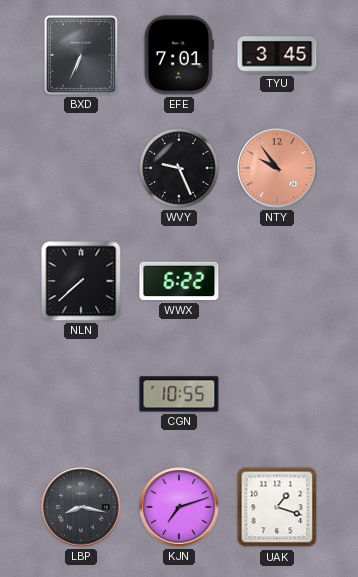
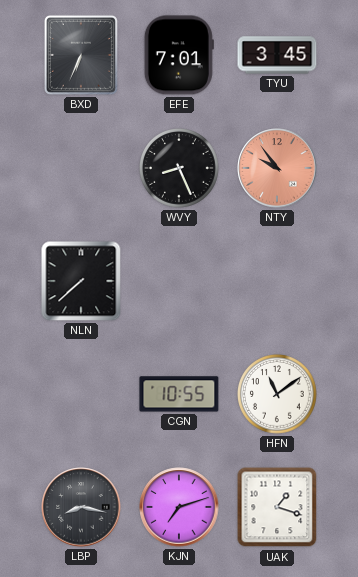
WVY: 9:26 -> 8:26 (180, 169)
WWX: 6:22 -> none (179, 281)
HFN: none -> 11:09 (278, 395)
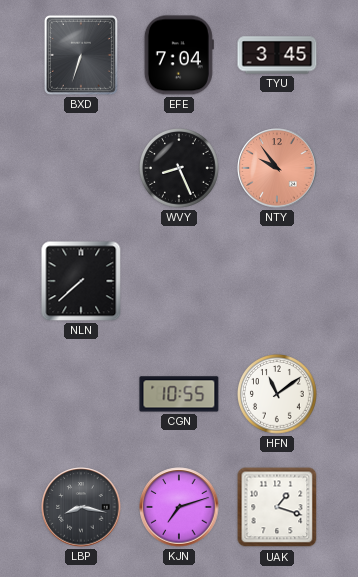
BXD: 6:34 -> 6:33 (81, 55)
EFE: 7:01 -> 7:04 (179, 55)
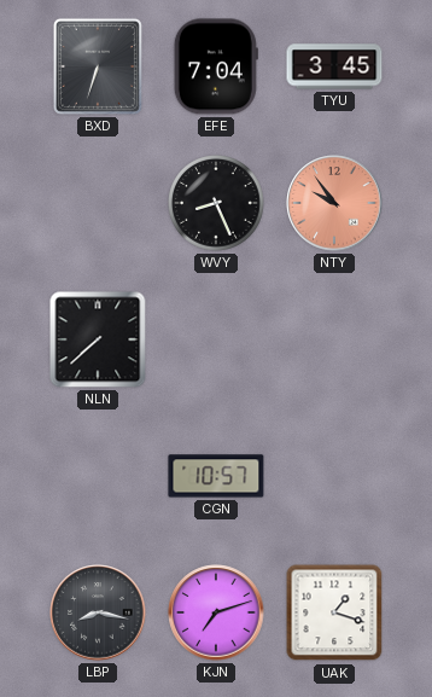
CGN: 10:55 -> 10:57 (216, 476)
HFN: 11:09 -> none (278, 395)
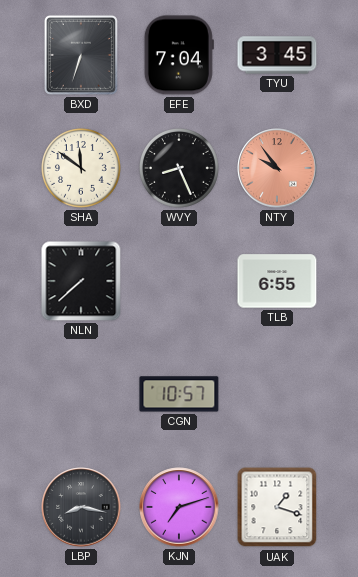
SHA: none -> 11:51 (82, 169)
TLB: none -> 6:55 (277, 281)
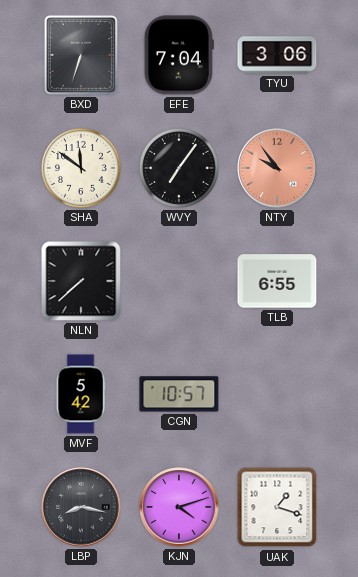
TYU: 3:45 -> 3:06 (277, 55)
WVY: 8:26 -> 7:06 (180, 169)
MVF: none -> 5:42 (81, 394)
KJN: 7:12 -> 4:12 (179, 507)
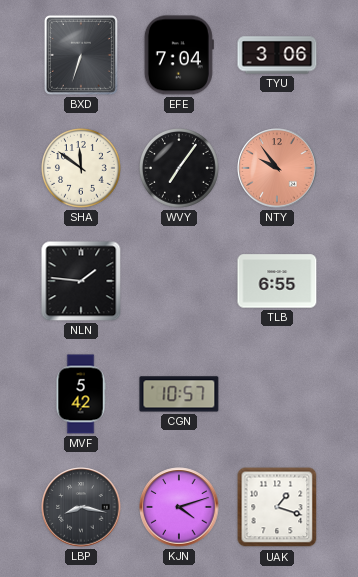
NLN: 7:38 -> 1:46 (81, 281)
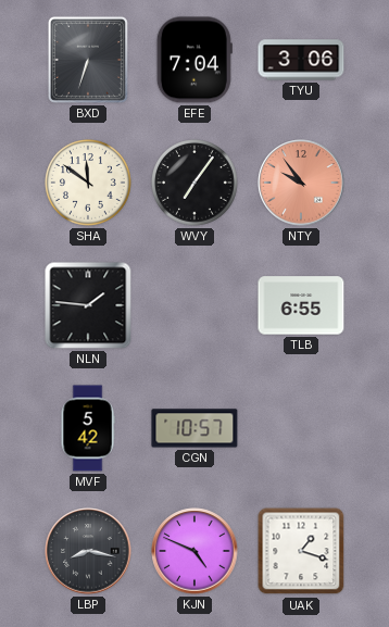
KJN: 4:12 -> 4:49 (195, 551)
